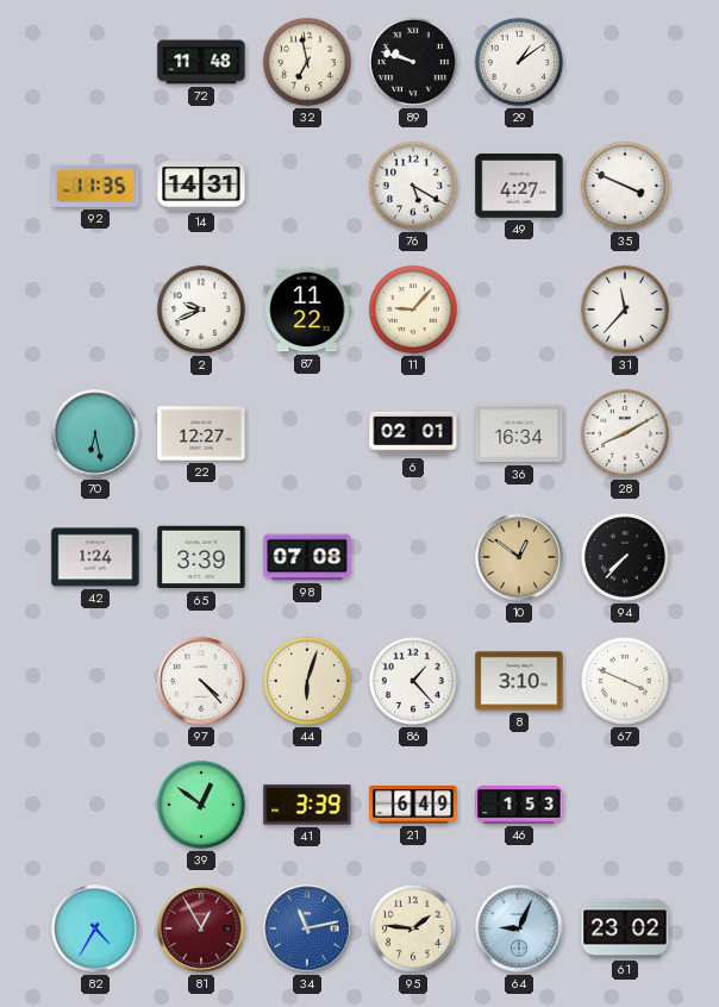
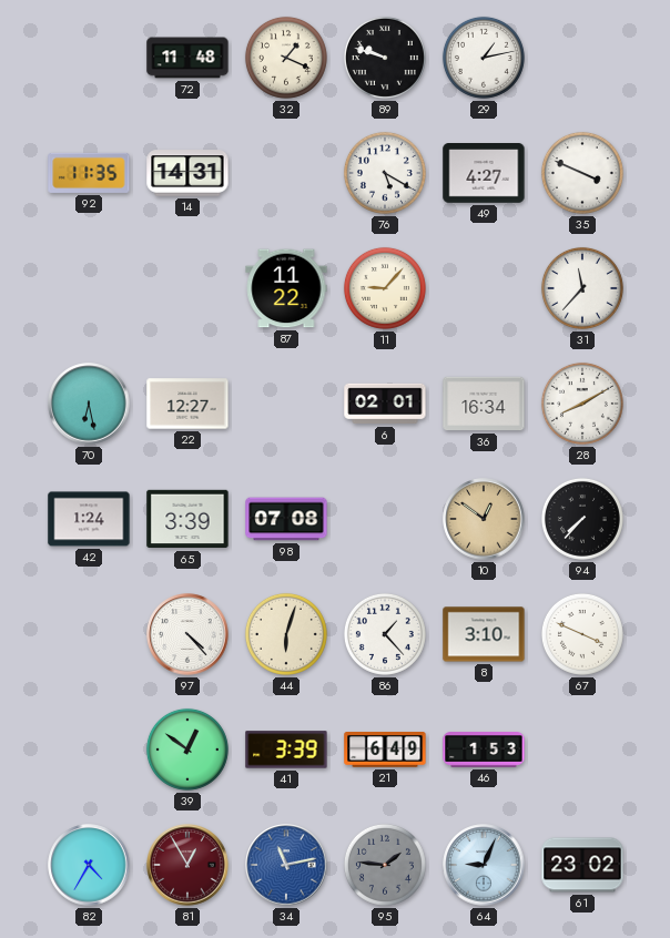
32: 6:58 -> 1:19 (286, 58)
29: 1:09 -> 1:13 (484, 58)
2: 9:41 -> none (201, 309)
95 dial: cream -> grey (385, 865)
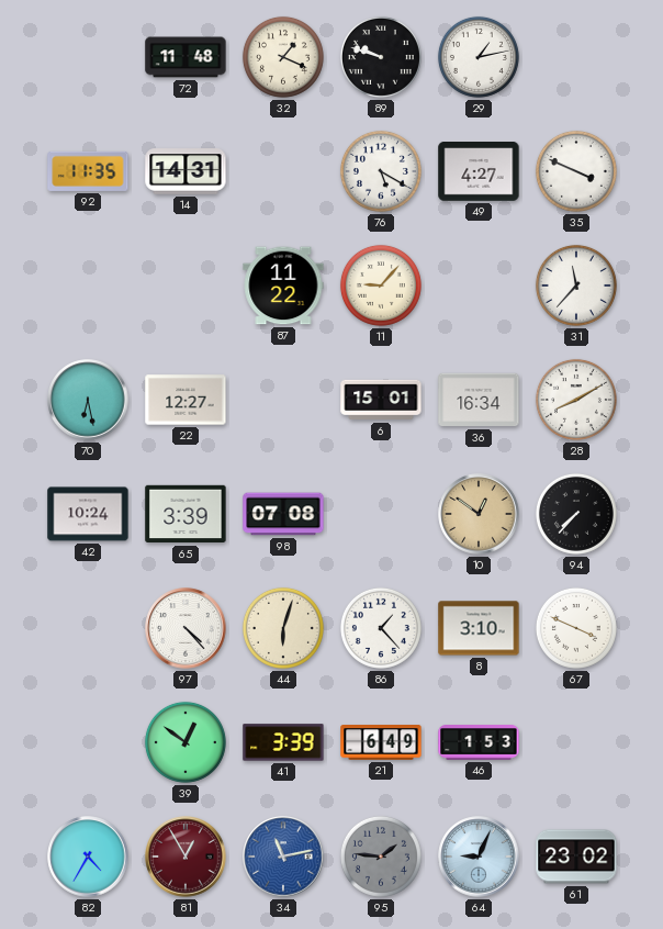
6: 02:01 -> 15:01 (381, 400)
42: 1:24 -> 10:24 (88, 514)
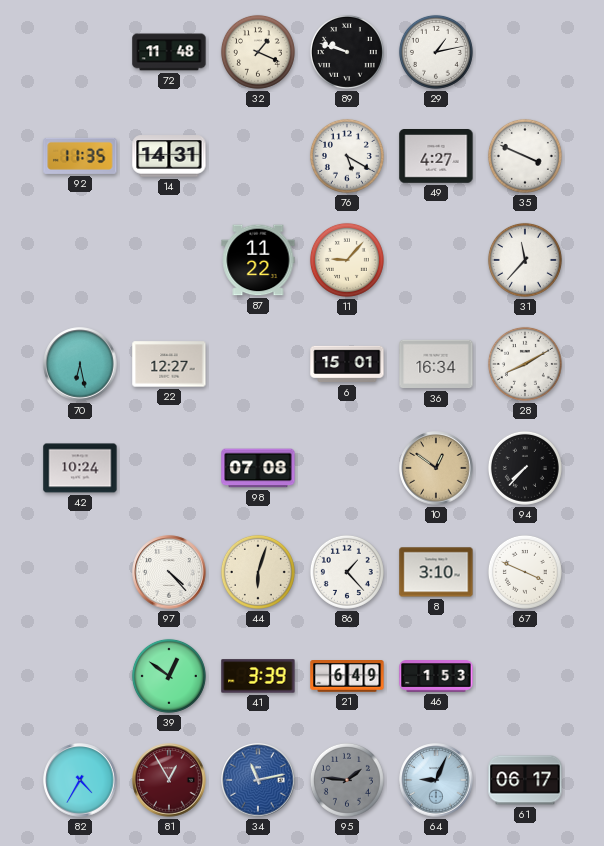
65: 3:39 -> none (186, 514)
61: 23:02 -> 06:17 (525, 780)
